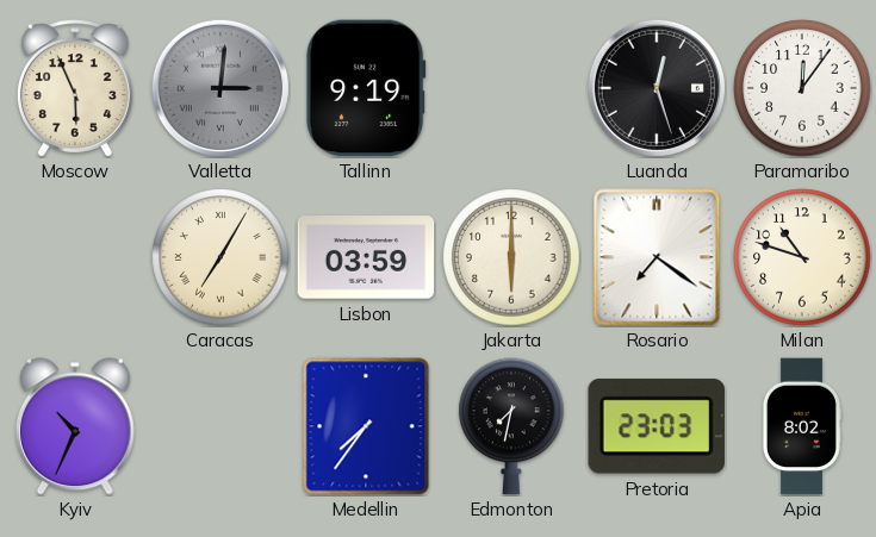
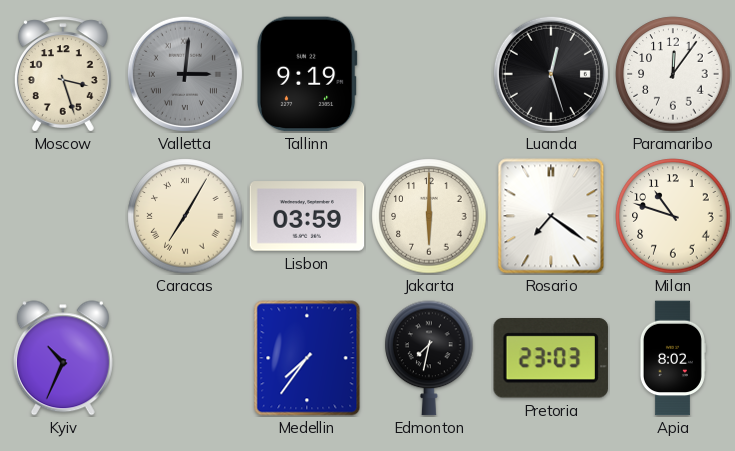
Moscow: 5:56 -> 3:27 (63, 74)
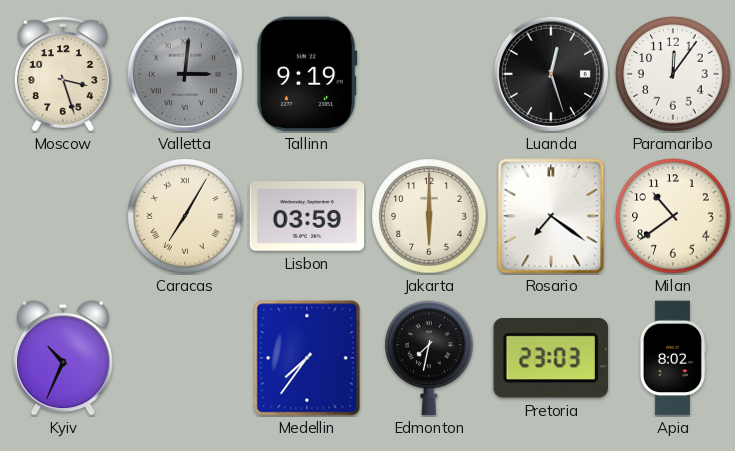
Milan: 10:48 -> 10:39 (673, 216)
